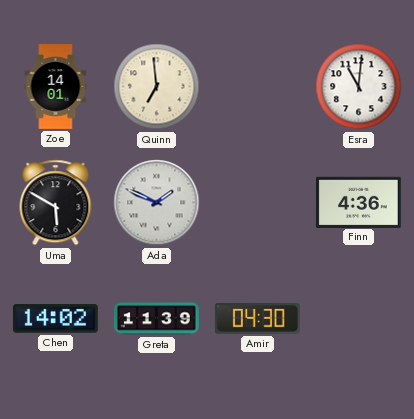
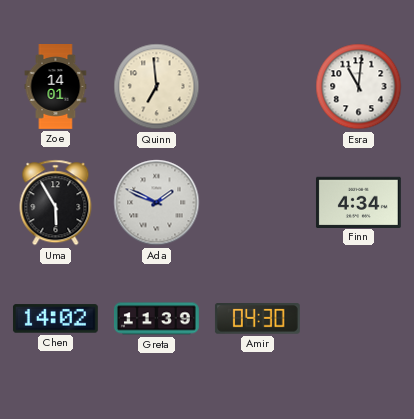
Uma: 5:50 -> 5:55 (56, 203)
Finn: 4:36 -> 4:34 (358, 202)
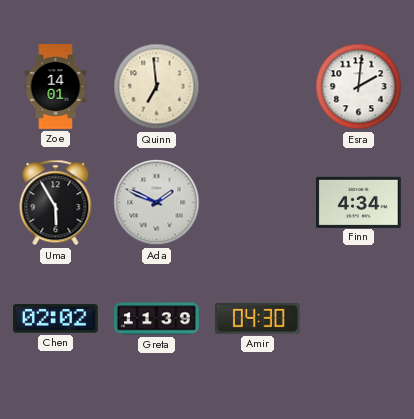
Esra: 11:01 -> 2:01 (359, 87)
Chen: 14:02 -> 02:02 (55, 319)
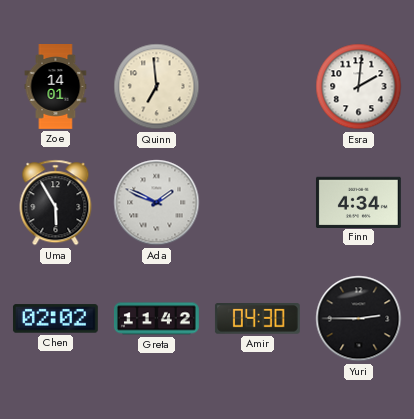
Greta: 11:39 -> 11:42 (156, 319)
Yuri: none -> 2:45 (359, 319)
